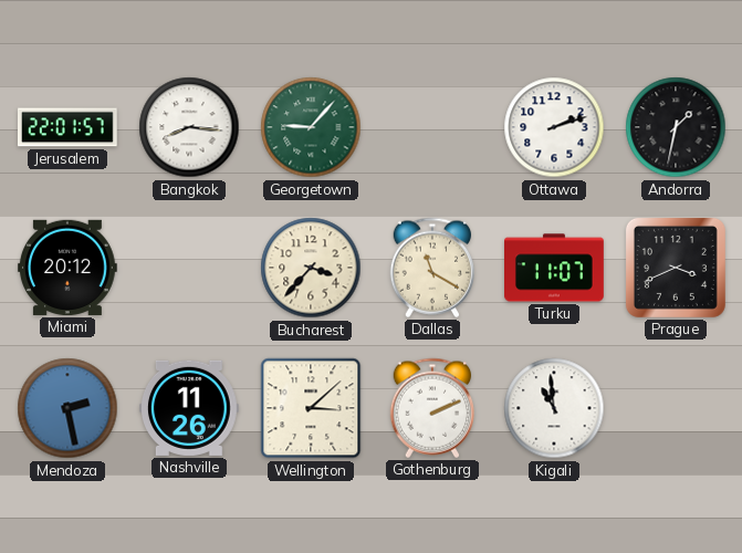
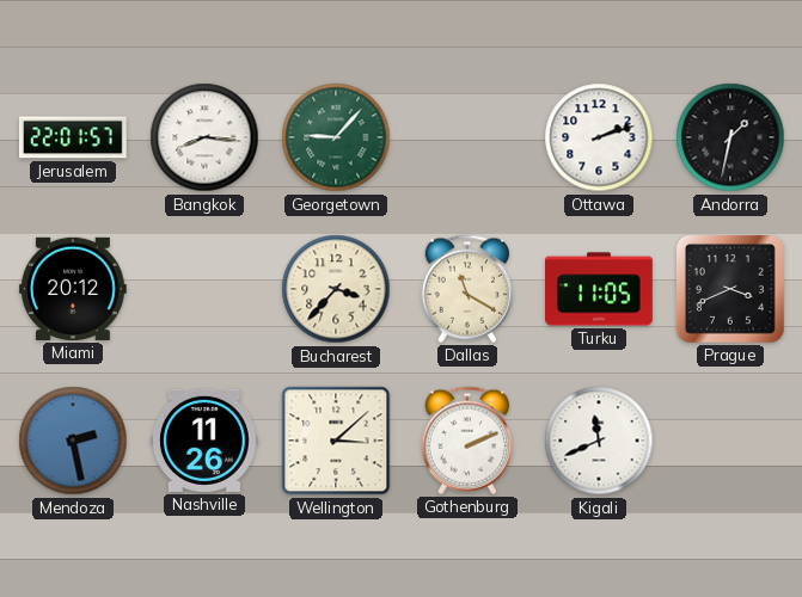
Turku: 11:07 -> 11:05 (600, 289)
Kigali: 10:59 -> 11:41 (599, 441)
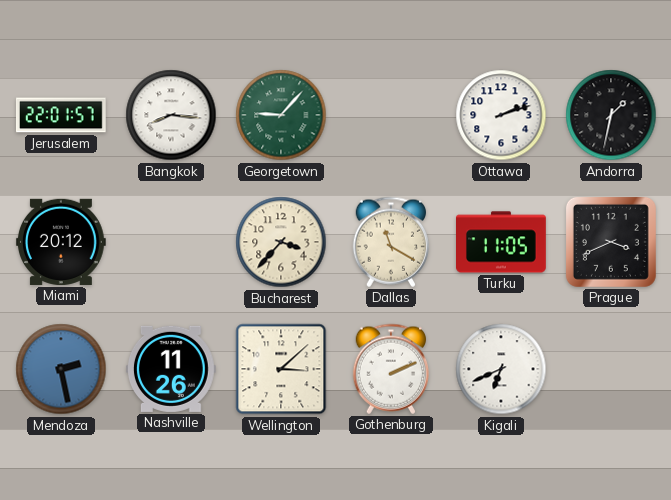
Kigali: 11:41 -> 6:41 (501, 369)
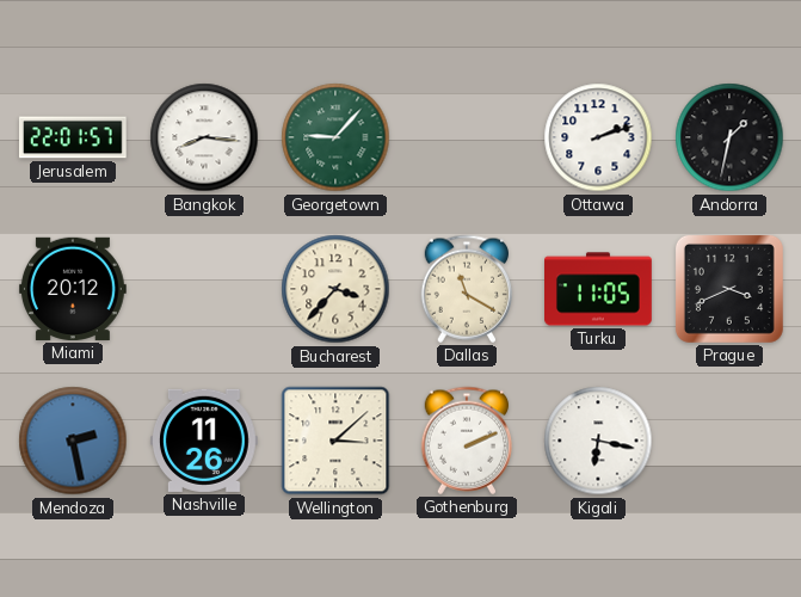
Kigali: 6:41 -> 6:17 (598, 441)
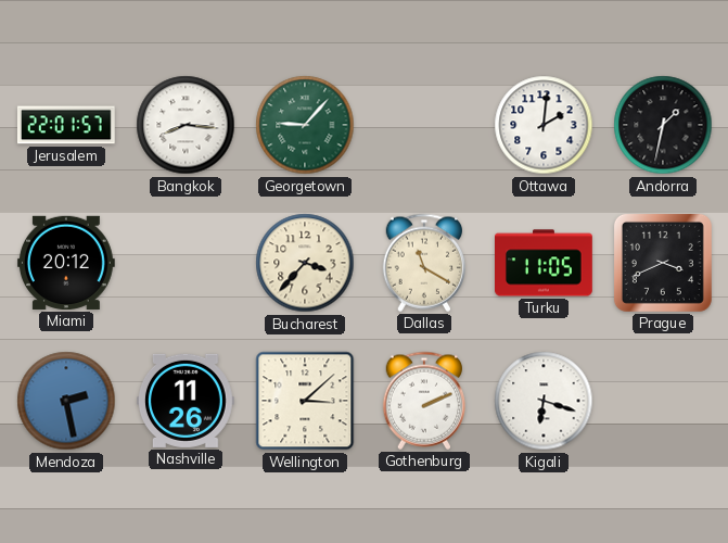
Ottawa: 2:12 -> 2:01 (544, 125)
Kigali: 6:17 -> 6:18 (544, 401)
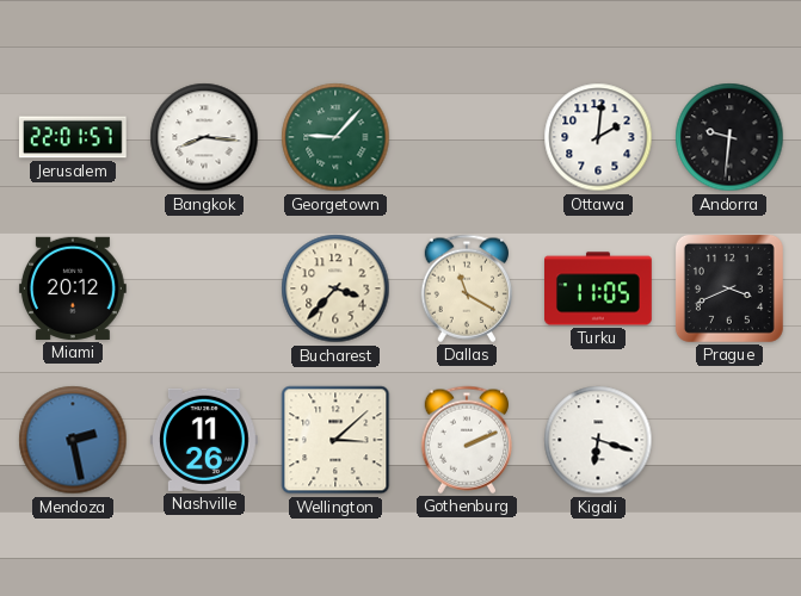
Andorra: 1:32 -> 9:31 (729, 137)
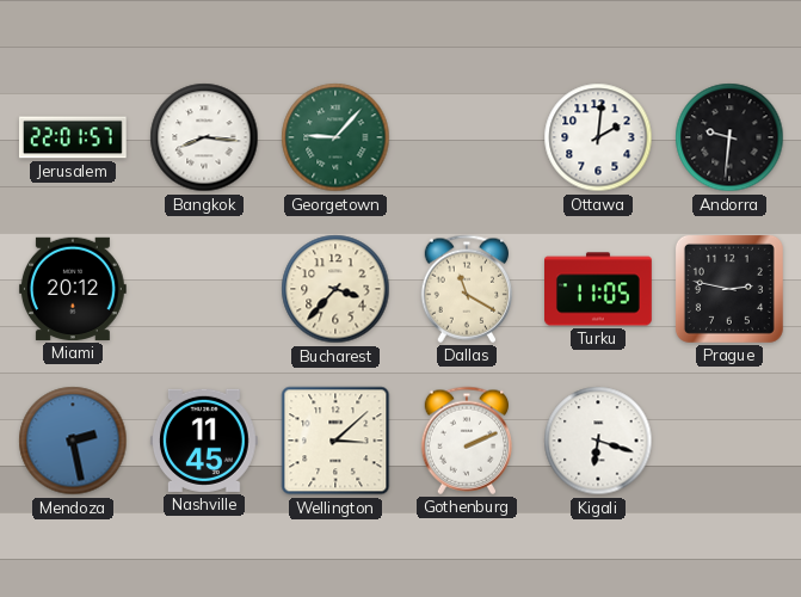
Prague: 3:41 -> 2:47 (729, 289)
Nashville: 11:26 -> 11:45 (204, 441)
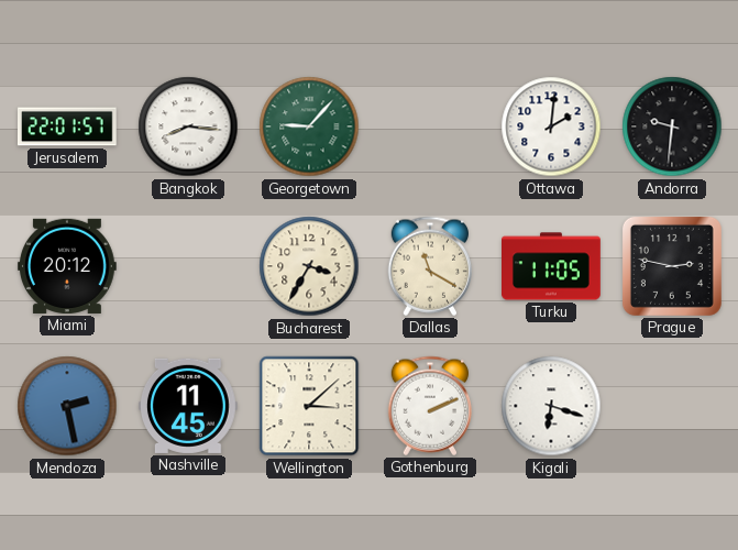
Bucharest: 3:37 -> 3:35 (309, 266)
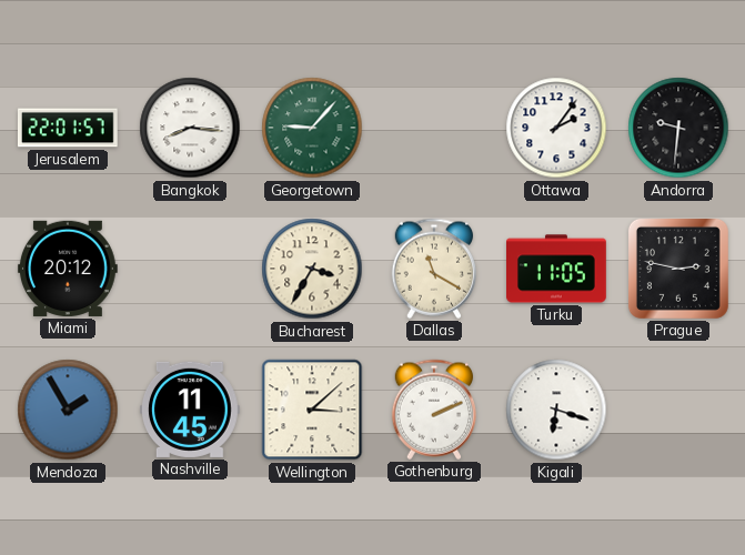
Ottawa: 2:01 -> 2:06 (556, 128)
Mendoza: 2:28 -> 1:55 (68, 410)
